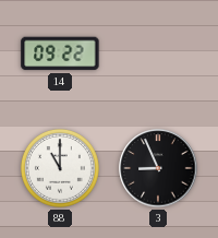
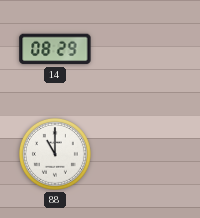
14: 09:22 -> 08:29 (55, 49)
3: 8:56 -> none (158, 168)
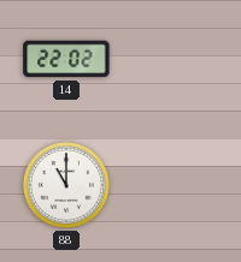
14: 08:29 -> 22:02 (66, 59)
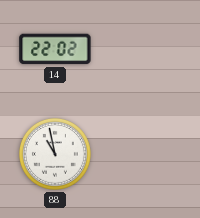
88: 11:00 -> 10:58 (55, 154)
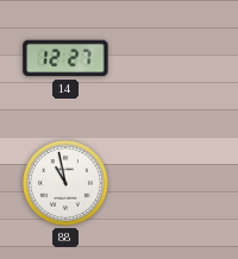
14: 22:02 -> 12:27 (65, 58)
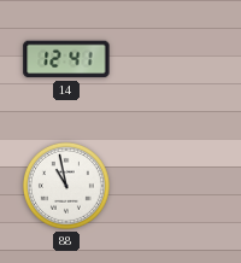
14: 12:27 -> 12:41 (66, 59)
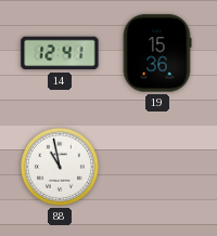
19: none -> 15:36 (157, 53)
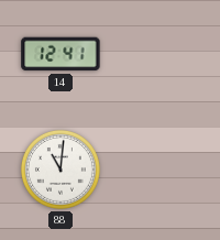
19: 15:36 -> none (157, 53)
88: 10:58 -> 11:01 (61, 170)
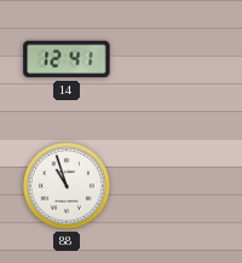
88: 11:01 -> 10:57 (67, 186)
